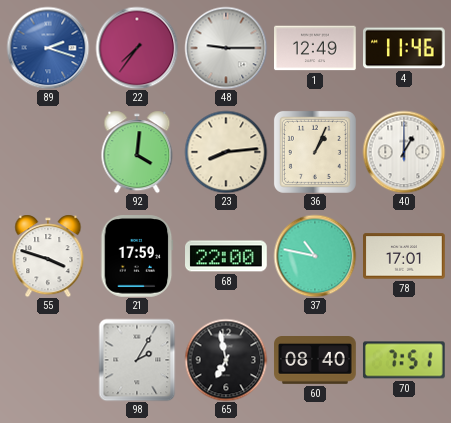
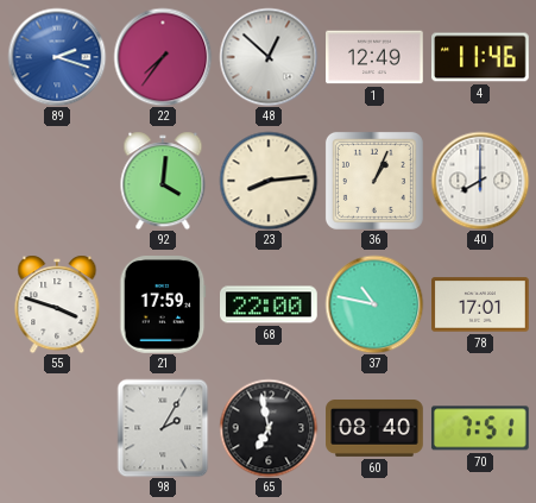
48: 9:15 -> 12:52 (269, 57)
40: 1:00 -> 8:00 (480, 181)
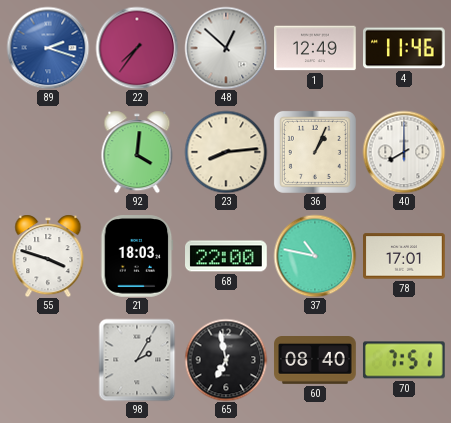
21: 17:59 -> 18:03 (137, 257)
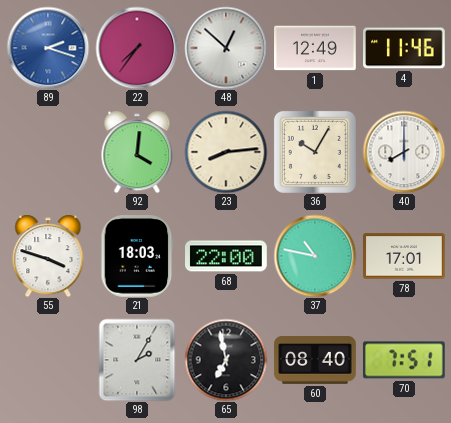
36: 1:04 -> 10:05 (315, 152)
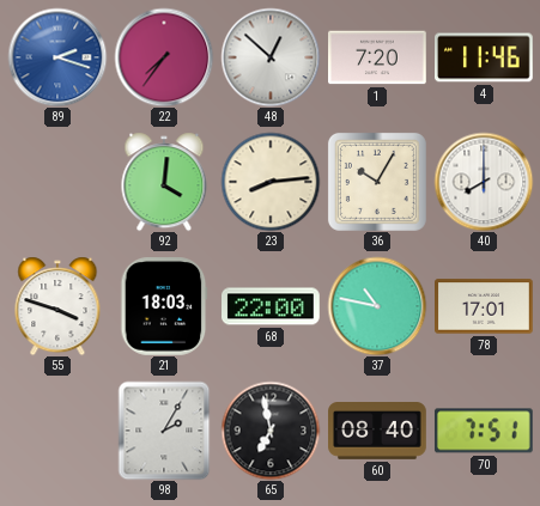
1: 12:49 -> 7:20 (377, 57)
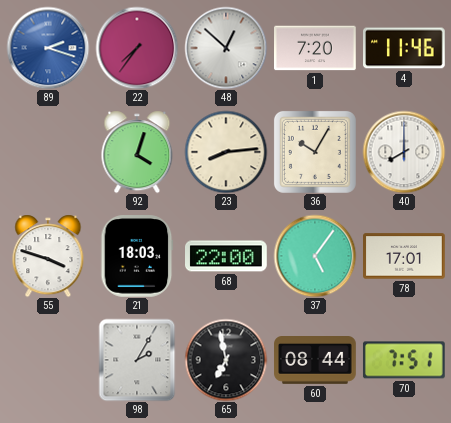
92: 4:01 -> 4:03 (137, 152)
37: 10:47 -> 5:06 (315, 256)
60: 08:40 -> 08:44 (315, 361)
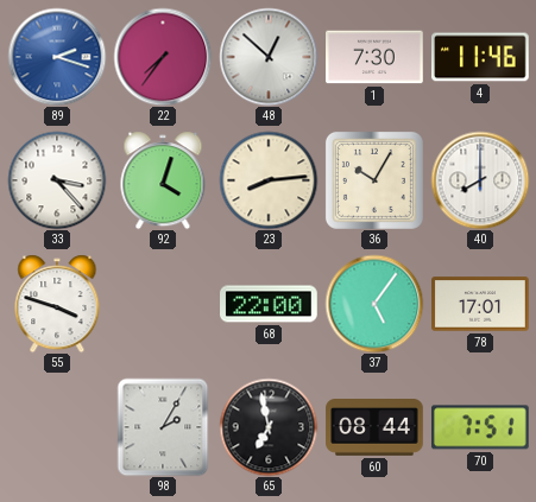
1: 7:20 -> 7:30 (374, 57)
33: none -> 3:23 (57, 180)
21: 18:03 -> none (137, 257)
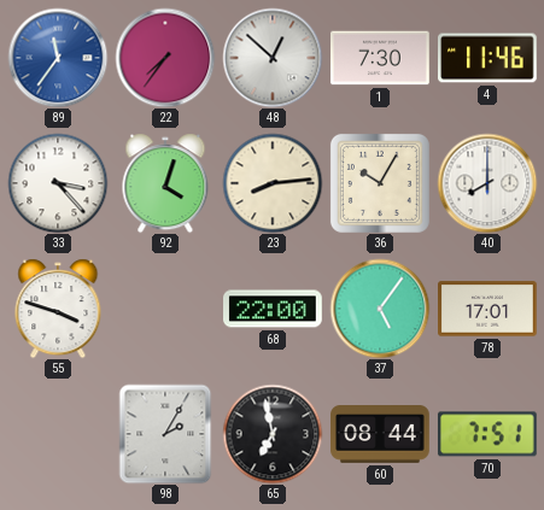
89: 2:18 -> 11:36 (58, 58)
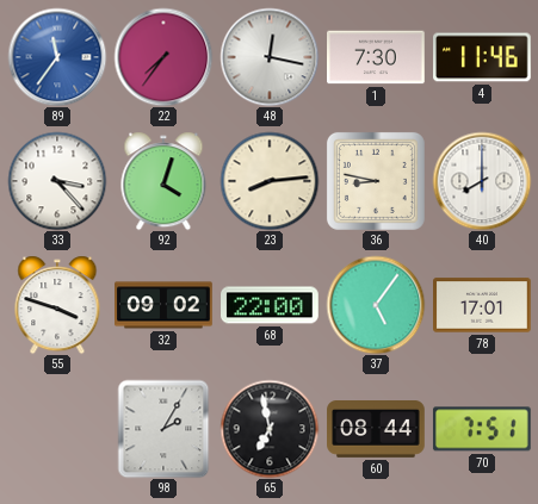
48: 12:52 -> 12:17 (270, 57)
36: 10:05 -> 8:47 (376, 181)
32: none -> 09:02 (163, 305)
